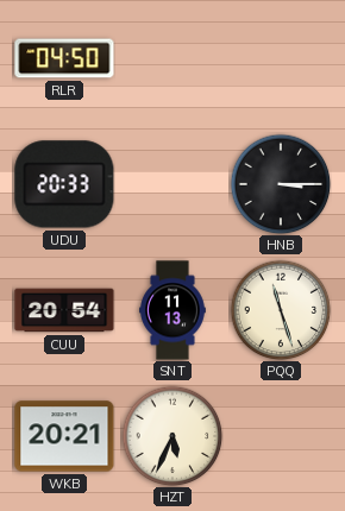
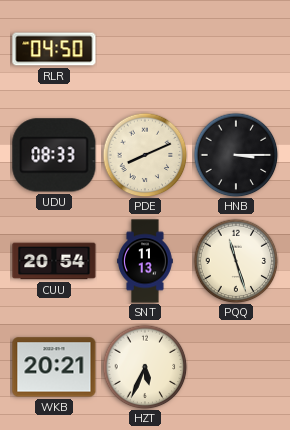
UDU: 20:33 -> 08:33 (54, 155)
PDE: none -> 8:11 (145, 155)
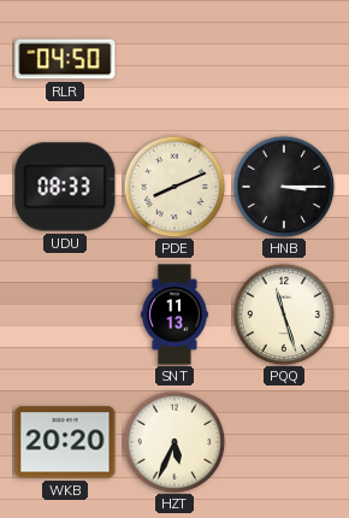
CUU: 20:54 -> none (54, 261)
WKB: 20:21 -> 20:20 (65, 442)
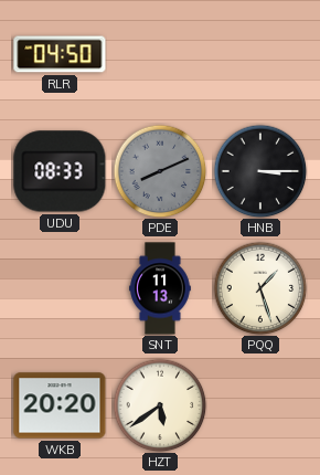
PDE dial: cream -> grey (160, 171)
PQQ: 11:27 -> 1:27 (260, 288)
HZT: 5:34 -> 5:39 (160, 405)
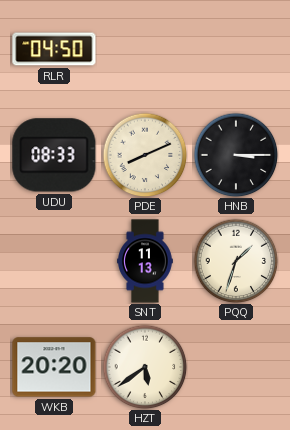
PDE dial: grey -> cream (145, 155)
PQQ: 1:27 -> 1:33 (236, 261)
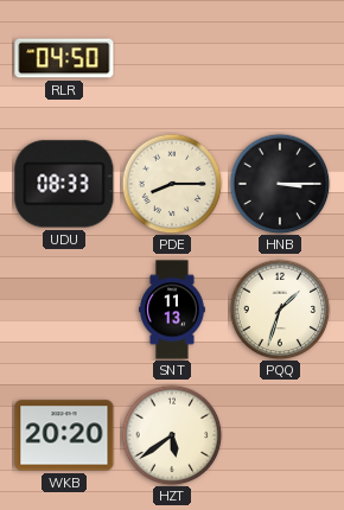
PDE: 8:11 -> 8:15 (172, 184)
